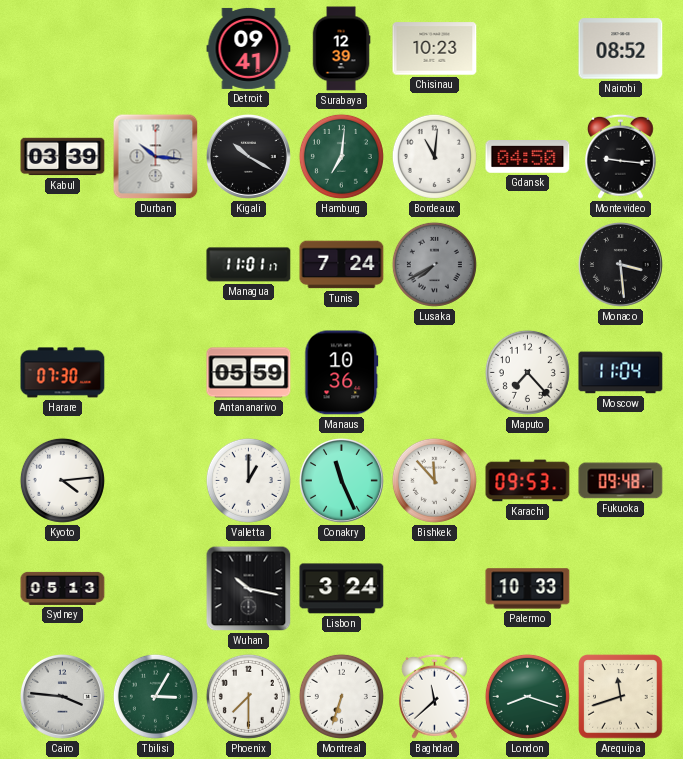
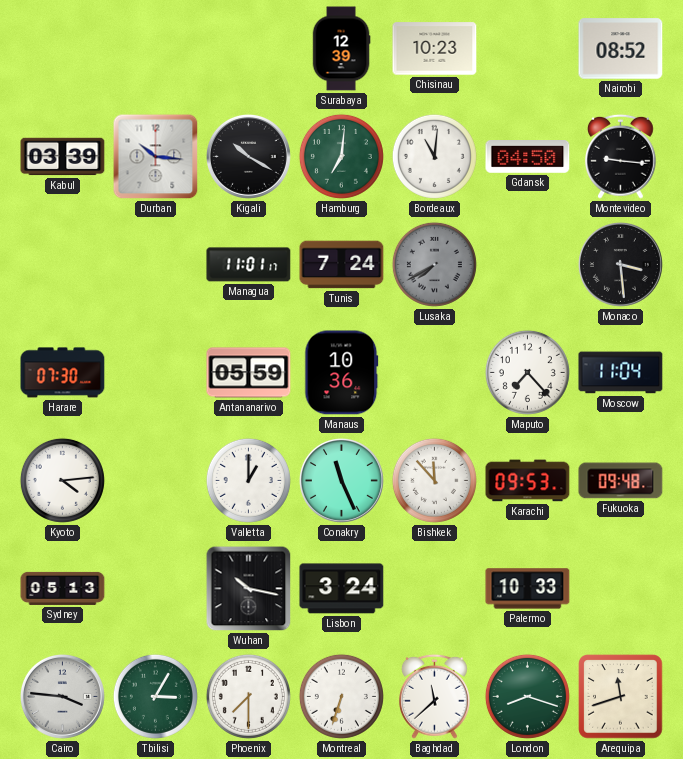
Detroit: 09:41 -> none (249, 48)
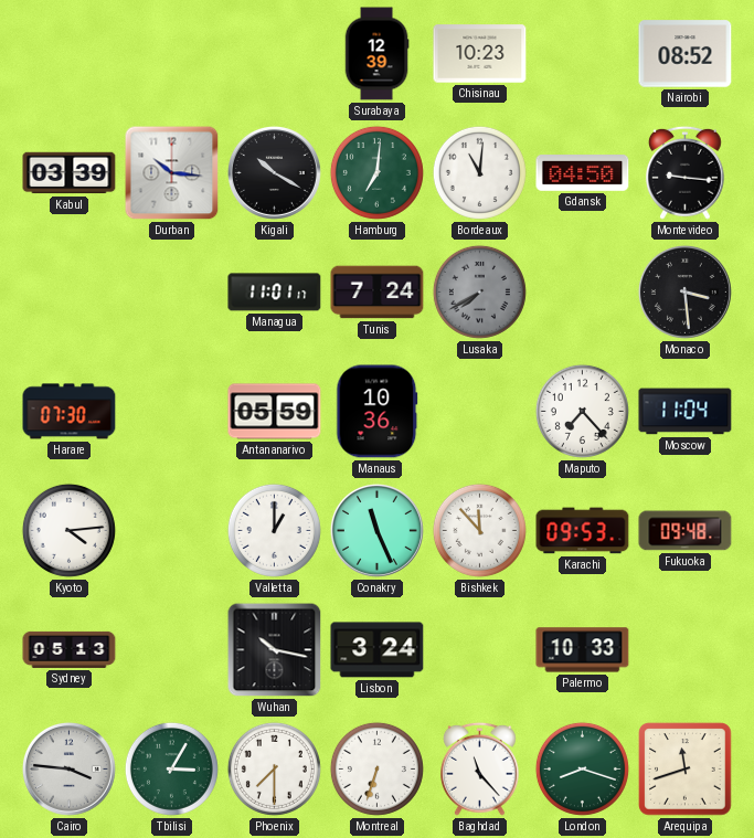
Baghdad: 11:38 -> 11:23 (480, 768)
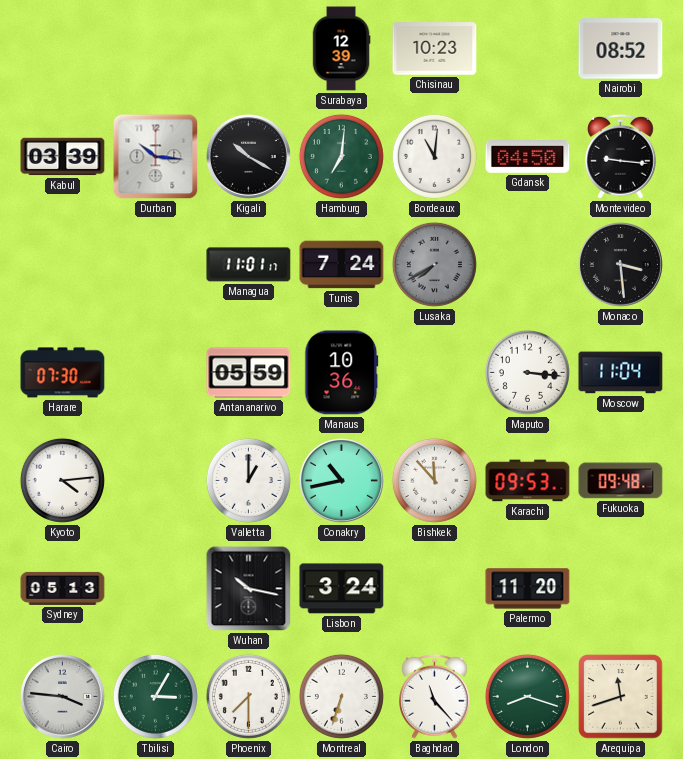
Maputo: 7:23 -> 3:16 (527, 372)
Conakry: 11:26 -> 10:43 (341, 480)
Palermo: 10:33 -> 11:20 (528, 589)
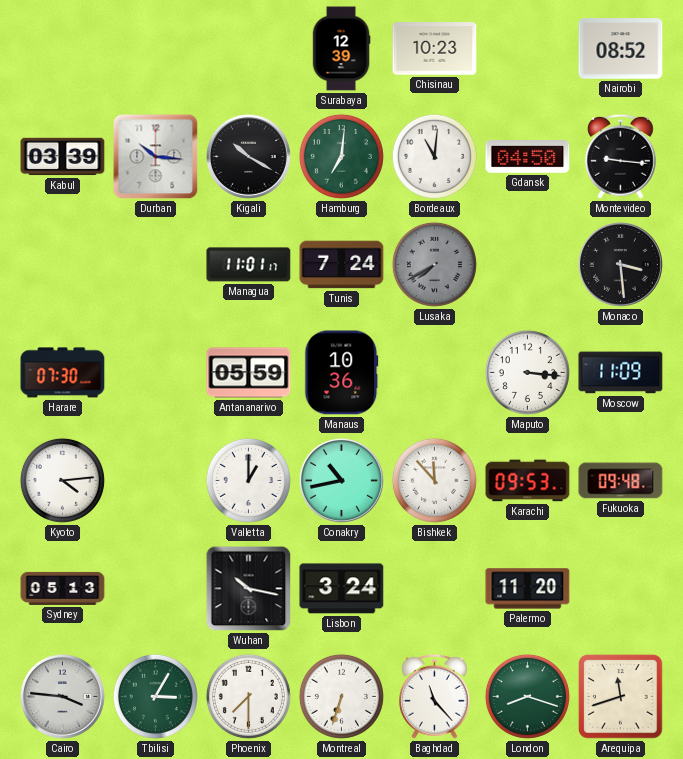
Moscow: 11:04 -> 11:09 (621, 373)
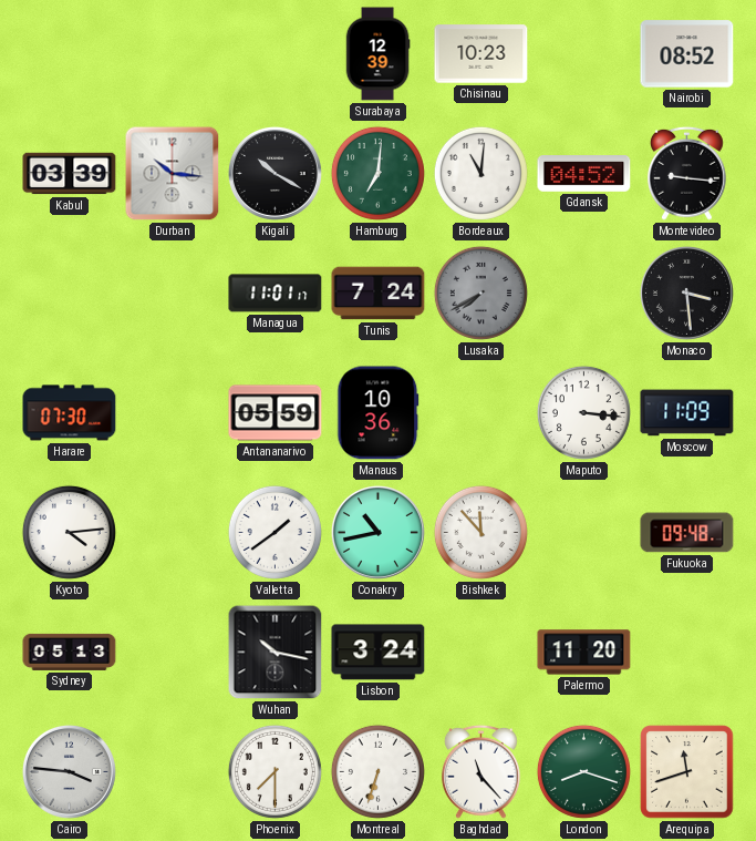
Gdansk: 04:50 -> 04:52 (584, 174)
Valletta: 1:00 -> 1:39 (275, 532)
Karachi: 09:53 -> none (528, 481)
Tbilisi: 3:05 -> none (155, 696)
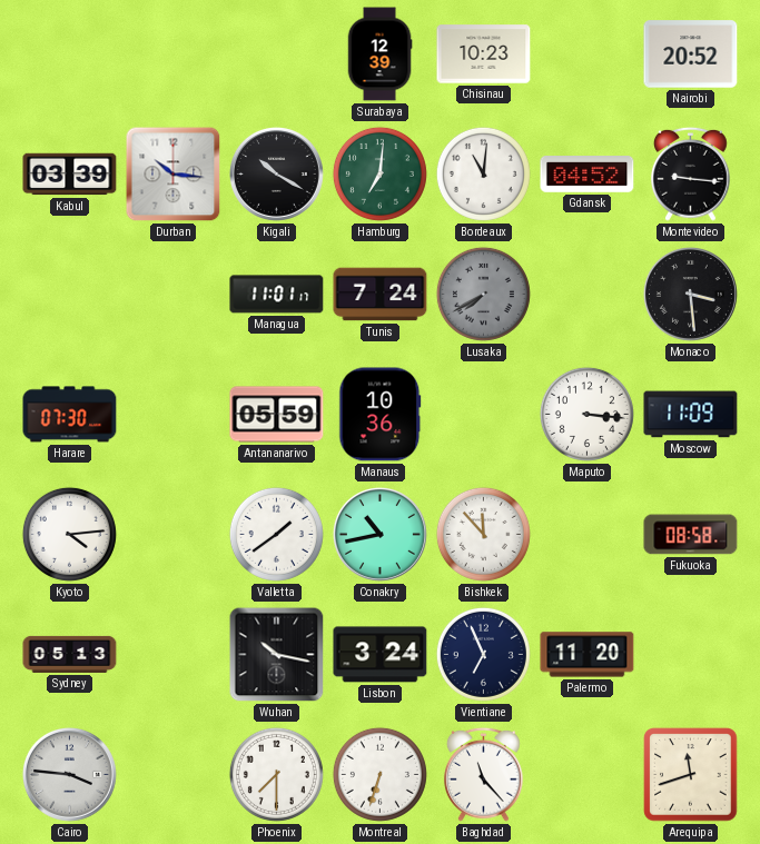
Nairobi: 08:52 -> 20:52 (691, 54)
Fukuoka: 09:48 -> 08:58 (691, 535)
Vientiane: none -> 6:56 (483, 654)
London: 8:18 -> none (583, 771)
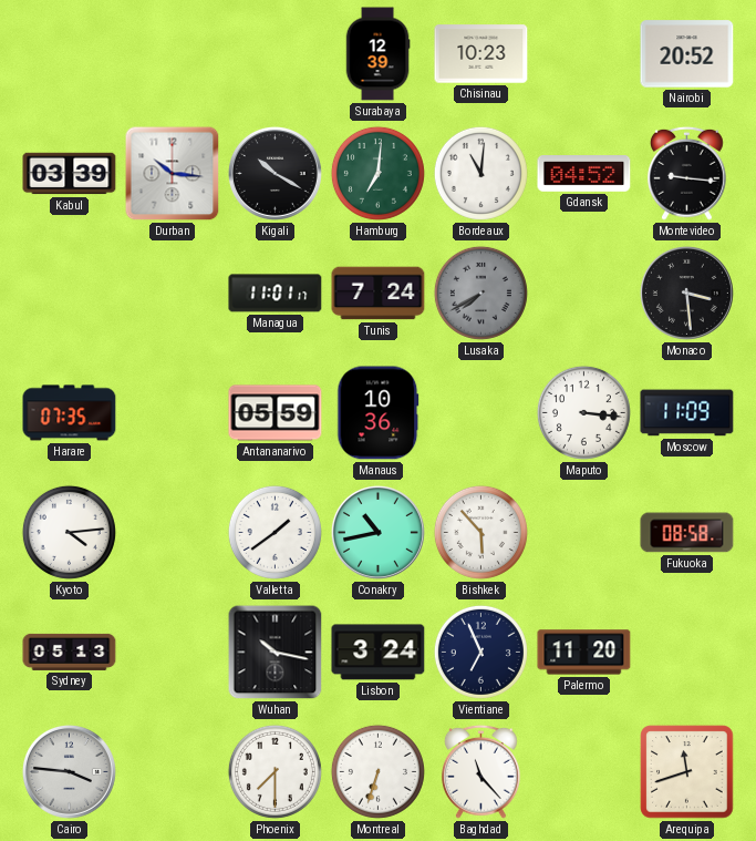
Harare: 07:30 -> 07:35 (70, 413)
Bishkek: 11:53 -> 5:53 (480, 532)
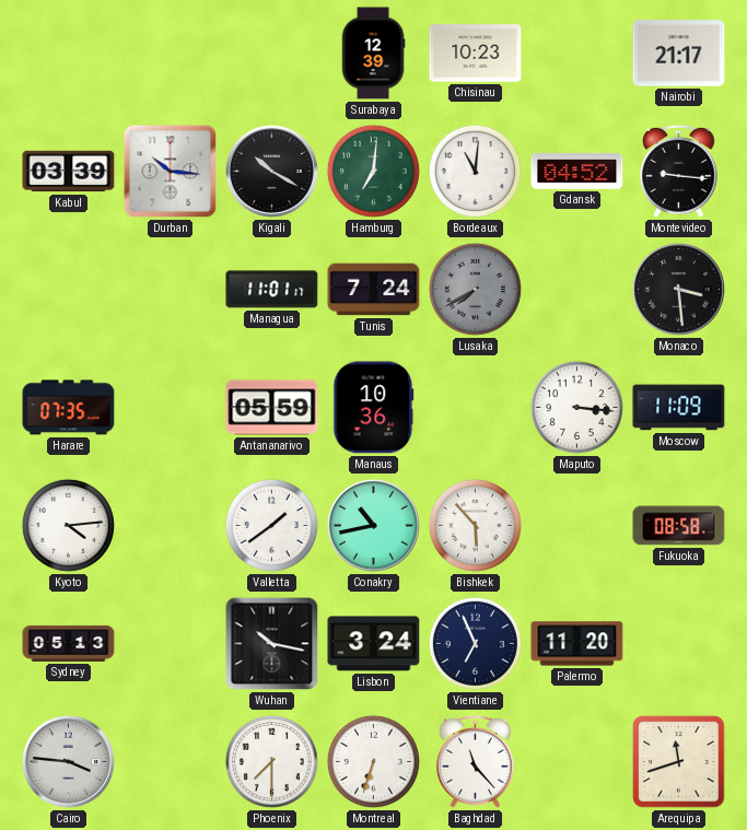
Nairobi: 20:52 -> 21:17 (679, 54)
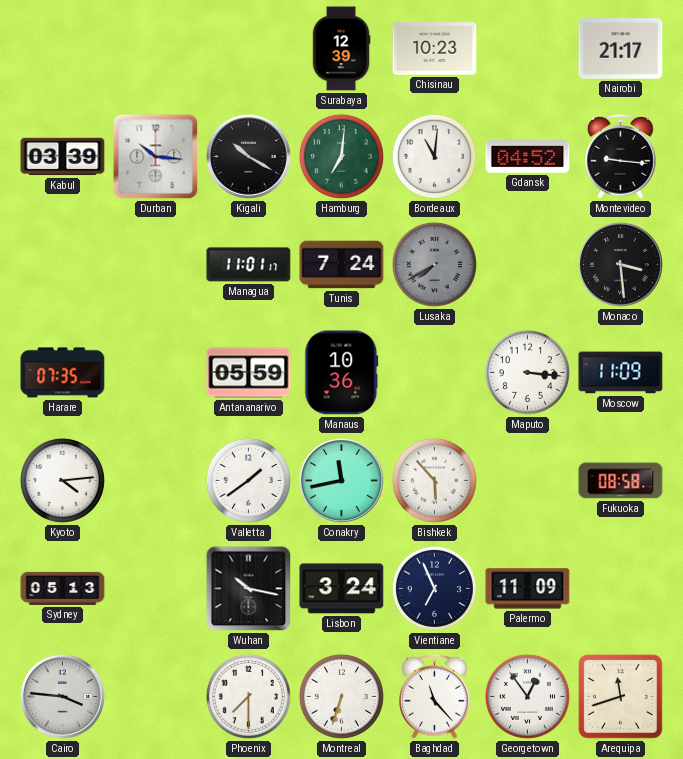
Conakry: 10:43 -> 11:43 (341, 480)
Palermo: 11:20 -> 11:09 (528, 589)
Georgetown: none -> 12:54 (527, 696)
